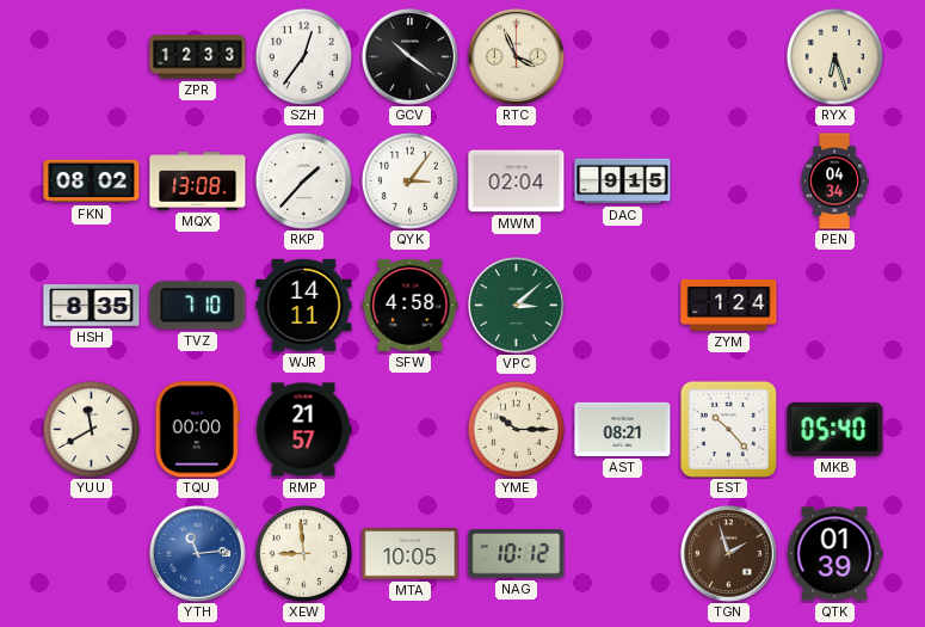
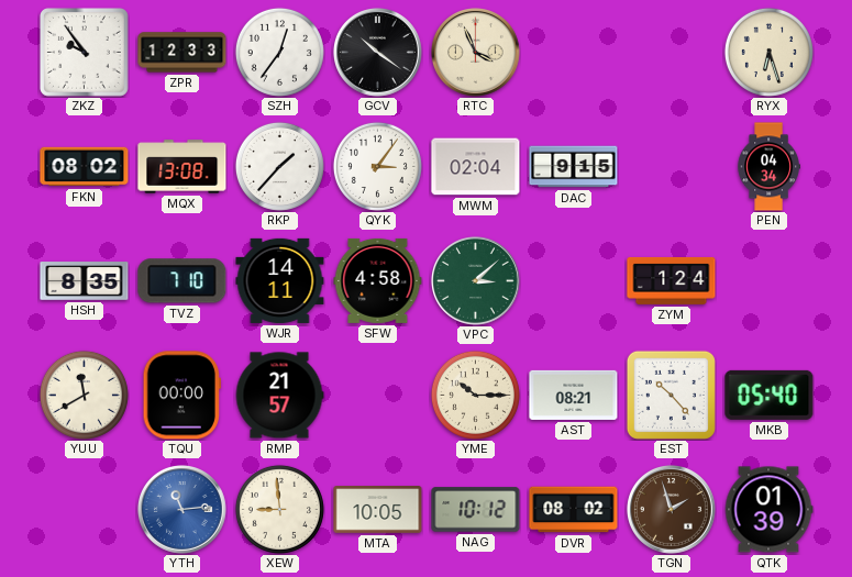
ZKZ: none -> 9:54 (85, 53)
DVR: none -> 08:02 (574, 510)
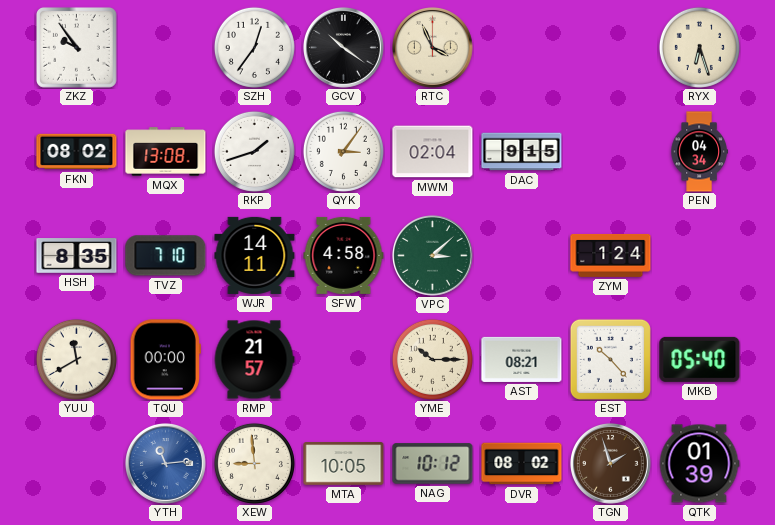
ZPR: 12:33 -> none (182, 53)
RKP: 1:37 -> 1:42 (254, 151)
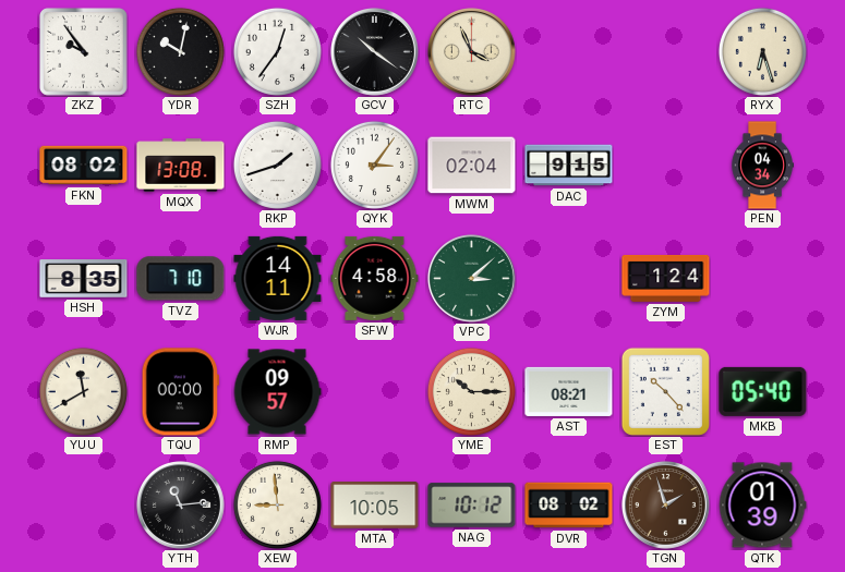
YDR: none -> 10:02 (180, 51)
RMP: 21:57 -> 09:57 (277, 392)
YTH dial: blue -> black (181, 506)
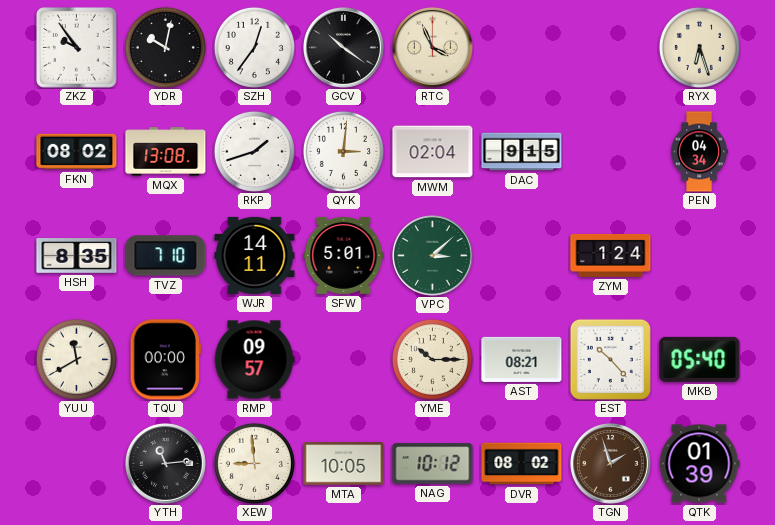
QYK: 3:06 -> 3:01 (343, 151)
SFW: 4:58 -> 5:01 (344, 255)
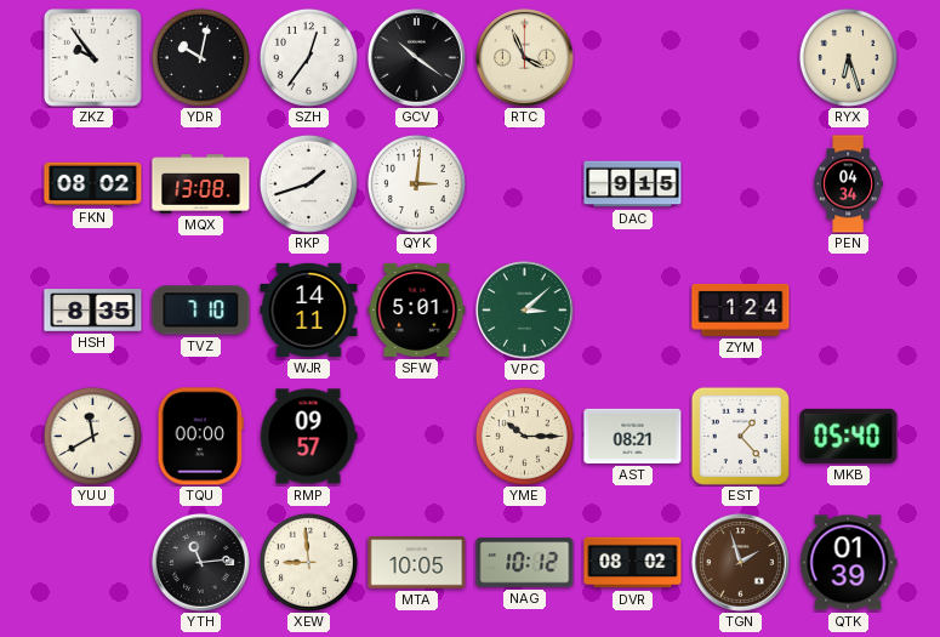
MWM: 02:04 -> none (433, 152)
EST: 10:23 -> 1:23 (740, 436)
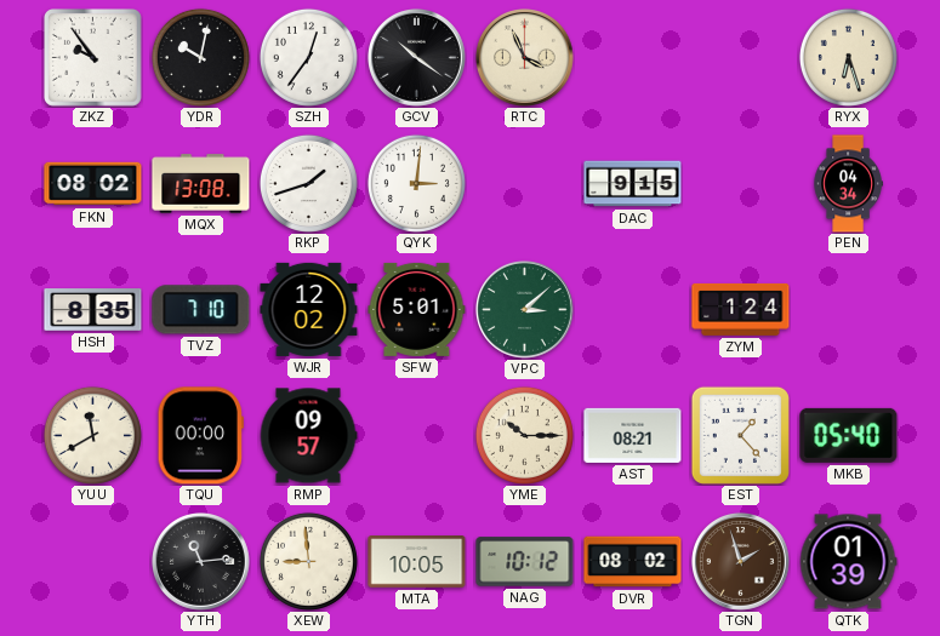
WJR: 14:11 -> 12:02 (309, 309)
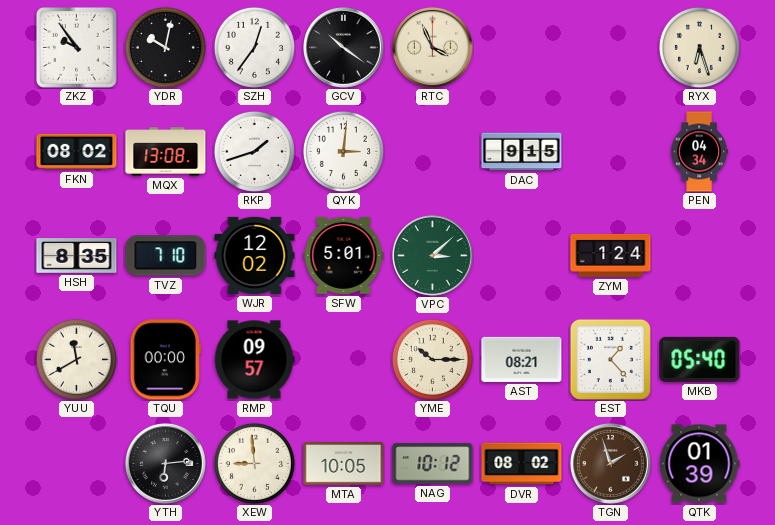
YTH: 11:14 -> 6:14 (166, 464)
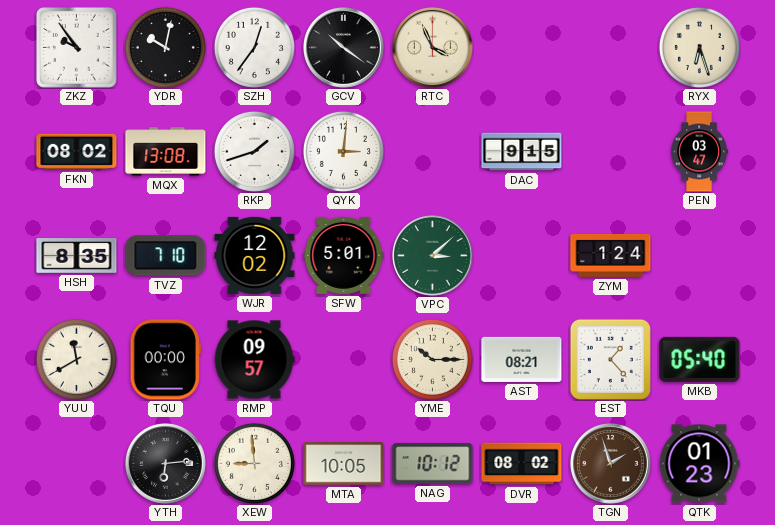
PEN: 04:34 -> 03:47 (699, 152)
QTK: 01:39 -> 01:23 (699, 464)
